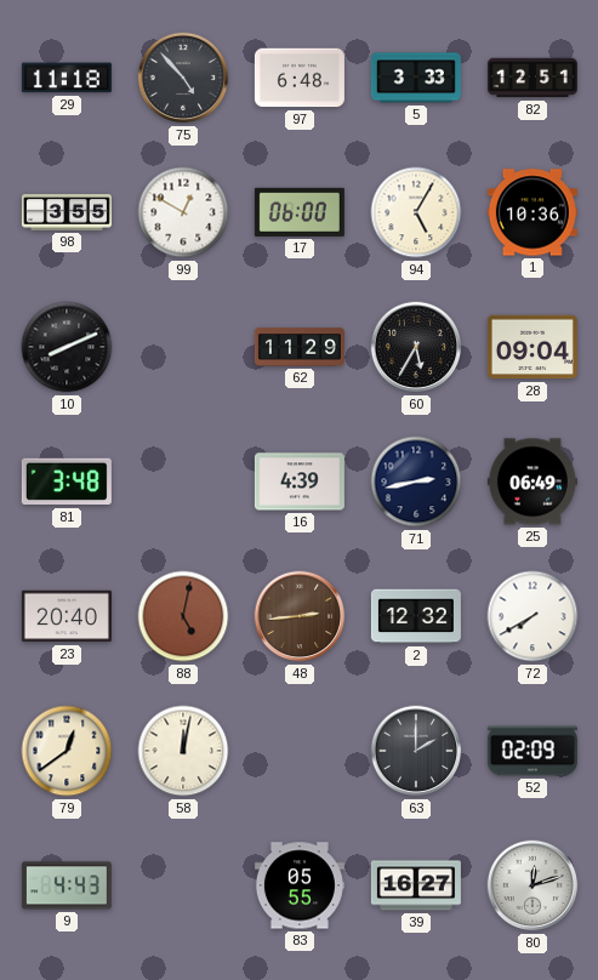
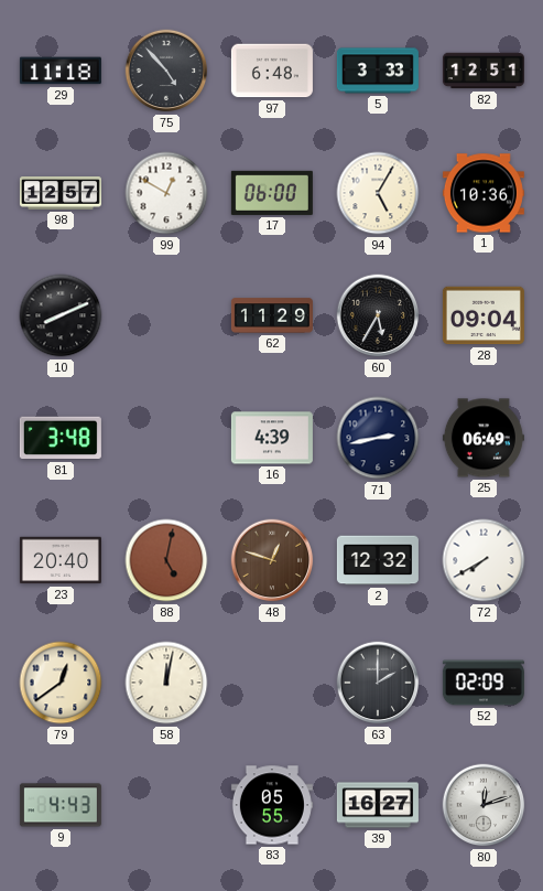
98: 3:55 -> 12:57 (61, 193)
48: 2:44 -> 12:48 (272, 560)
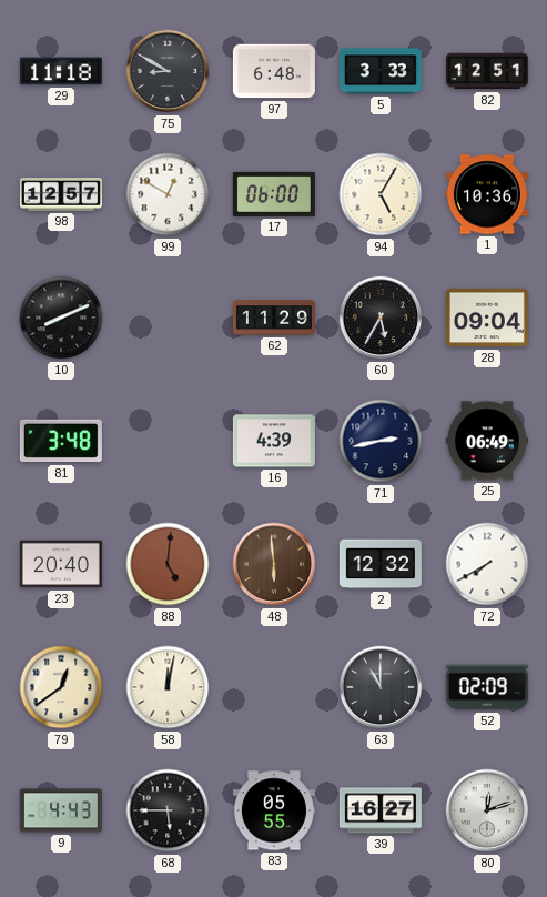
75: 4:53 -> 8:50 (168, 71)
88: 5:02 -> 5:01 (168, 564)
48: 12:48 -> 5:59 (274, 564)
63: 2:00 -> 11:00 (381, 687)
68: none -> 5:45 (168, 810)
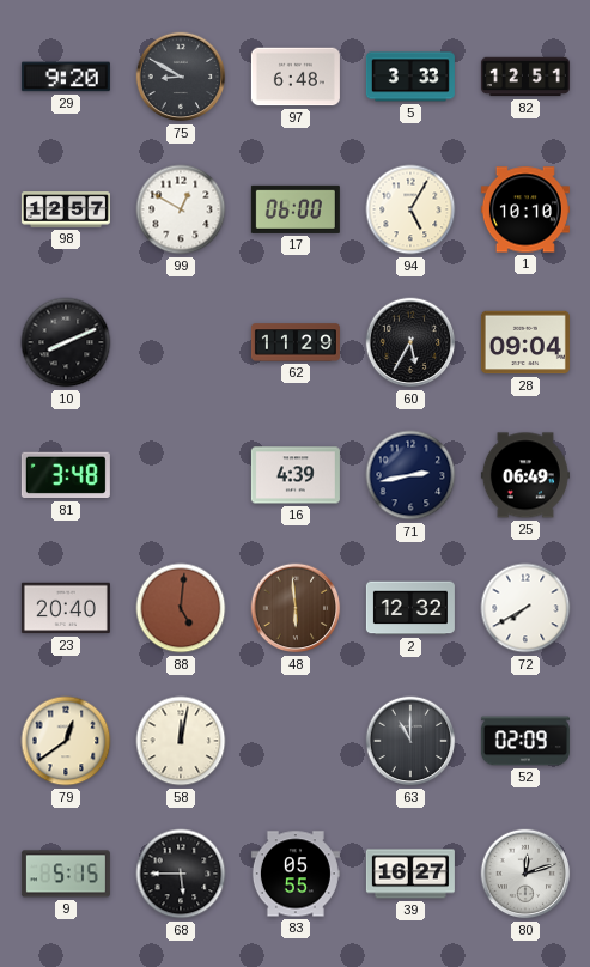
29: 11:18 -> 9:20 (66, 77)
1: 10:36 -> 10:10 (525, 209)
9: 4:43 -> 5:15 (66, 874)
